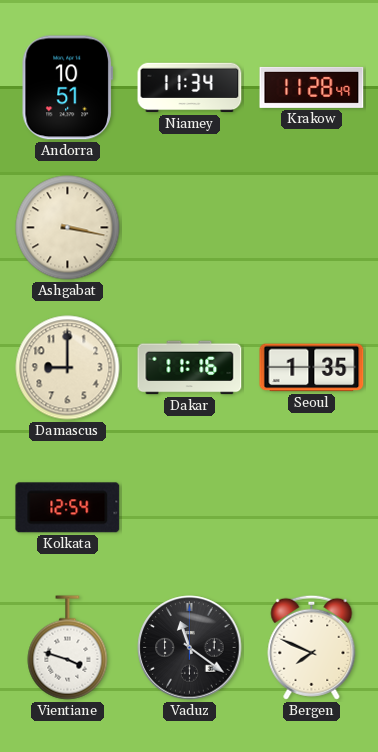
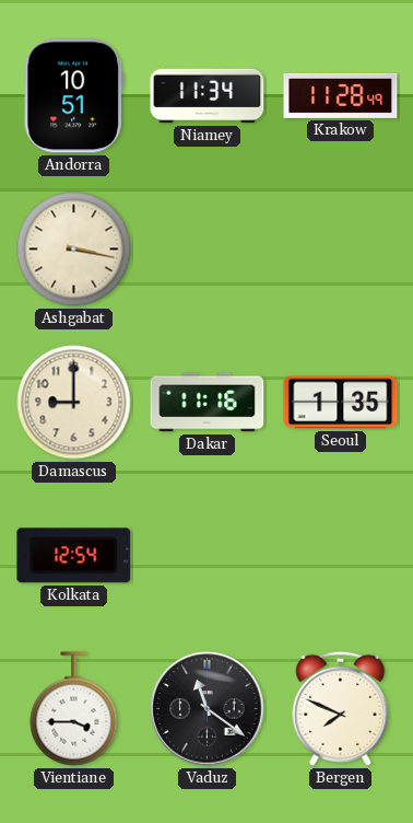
Vientiane: 3:48 -> 3:45 (74, 709)
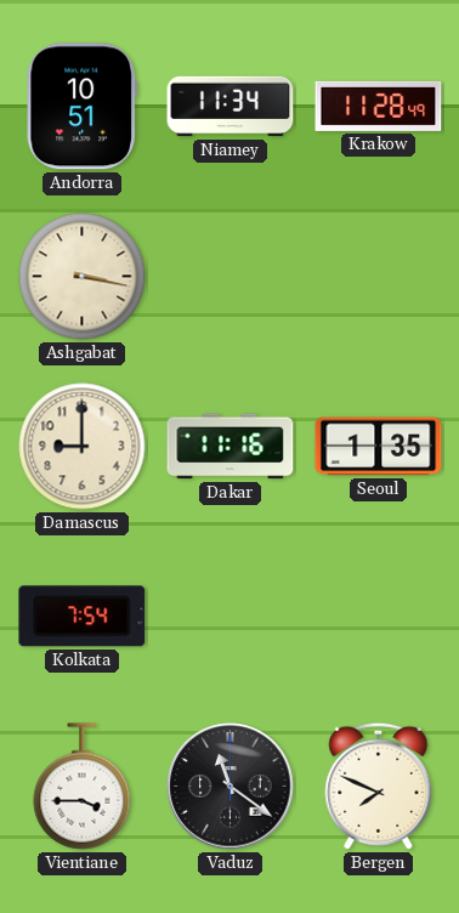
Kolkata: 12:54 -> 7:54 (83, 617)
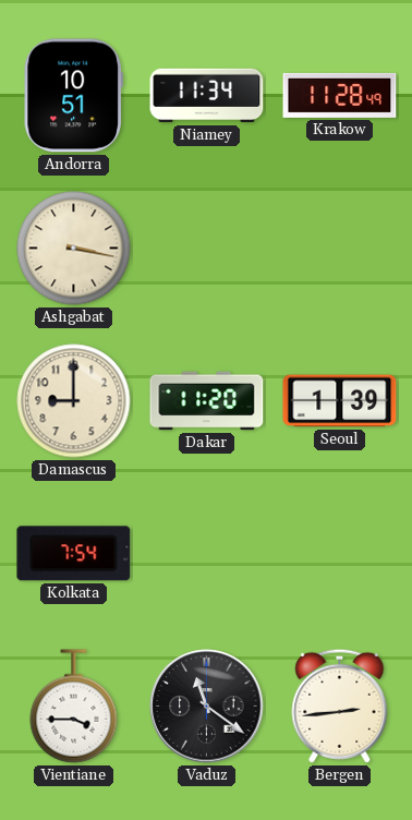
Dakar: 11:16 -> 11:20 (207, 401)
Seoul: 1:35 -> 1:39 (340, 401)
Bergen: 7:49 -> 2:44 (340, 706)
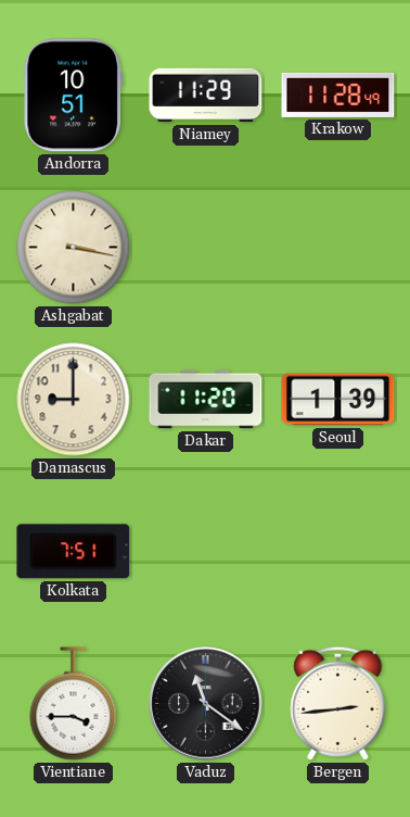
Niamey: 11:34 -> 11:29 (206, 96)
Kolkata: 7:54 -> 7:51 (74, 552)
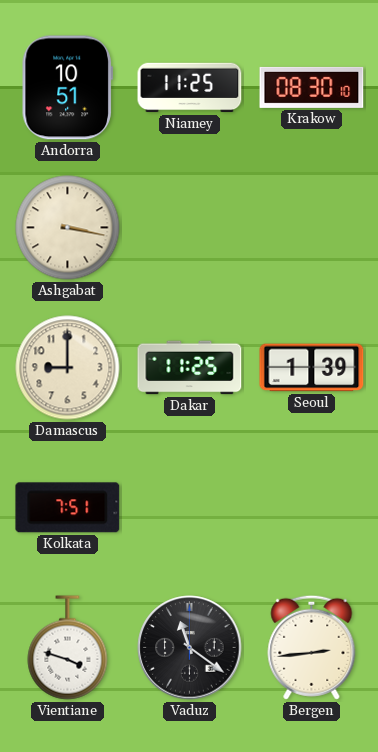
Niamey: 11:29 -> 11:25 (190, 88)
Krakow: 11:28 -> 08:30 (312, 87)
Dakar: 11:20 -> 11:25 (190, 368)
Vientiane: 3:45 -> 3:48 (68, 648)
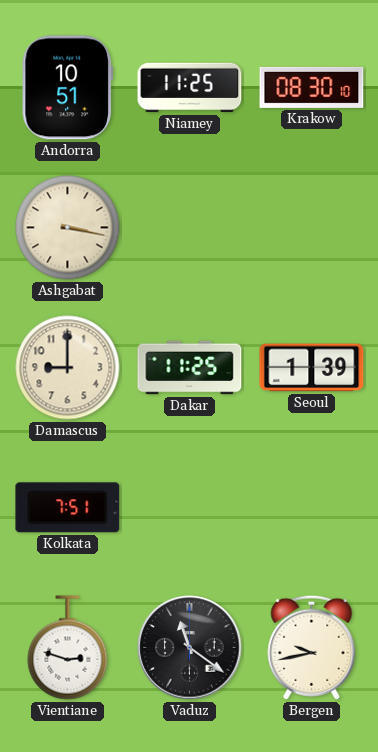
Vientiane: 3:48 -> 2:48 (68, 648)
Bergen: 2:44 -> 9:43 (312, 647)
